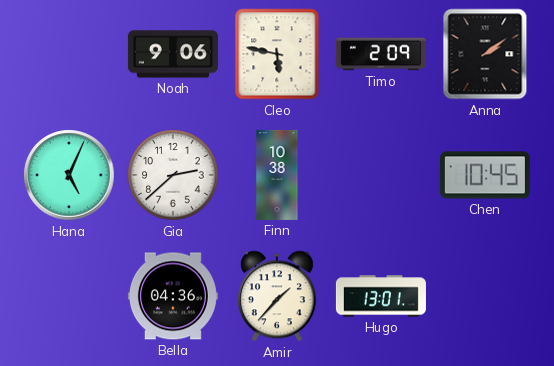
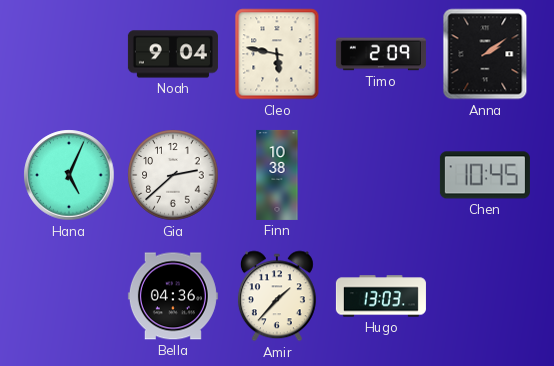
Noah: 9:06 -> 9:04 (173, 54)
Hugo: 13:01 -> 13:03 (381, 296)
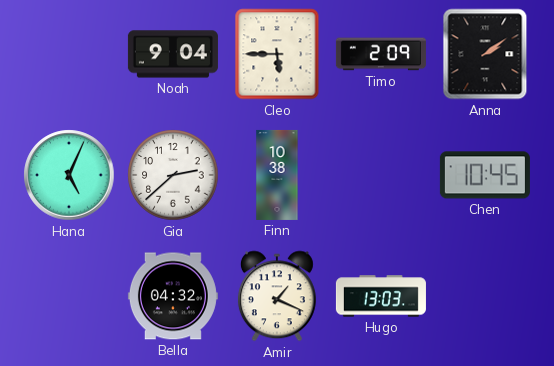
Cleo: 5:47 -> 5:45 (277, 54)
Bella: 04:36 -> 04:32 (173, 296)
Amir: 1:37 -> 1:19 (277, 296)
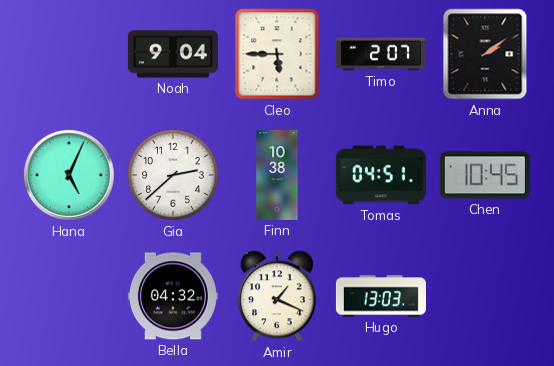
Timo: 2:09 -> 2:07 (381, 54)
Tomas: none -> 04:51 (381, 175)
